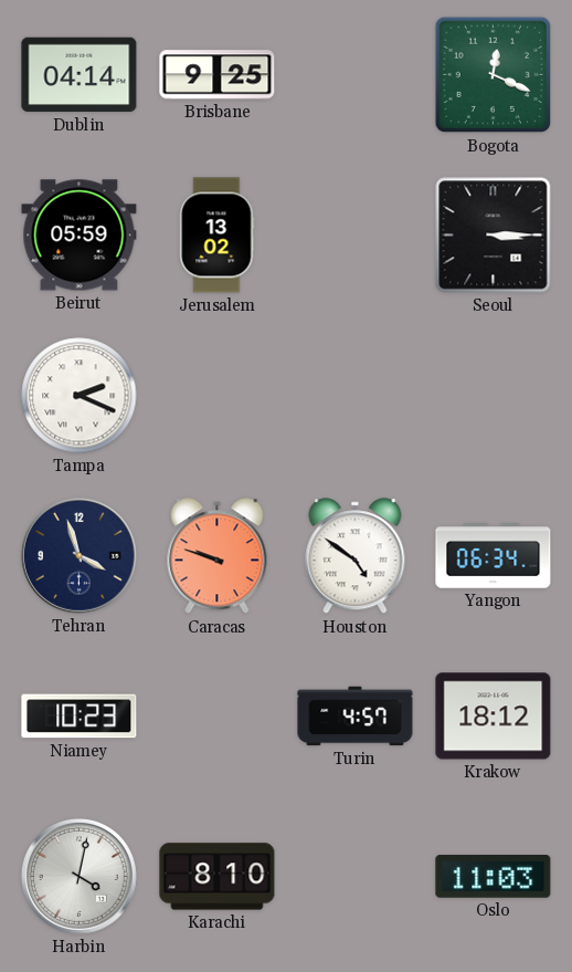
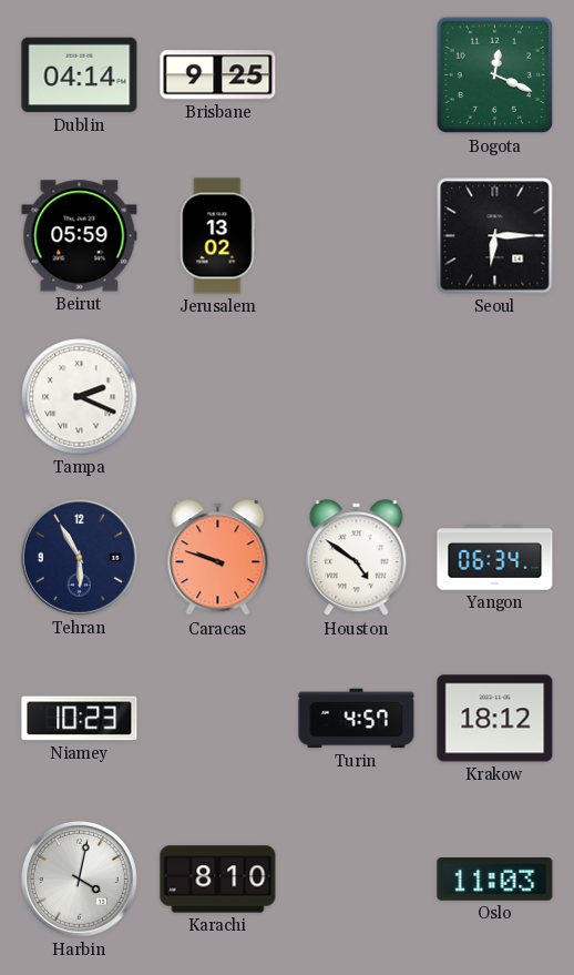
Seoul: 3:15 -> 6:15 (495, 236)
Tehran: 3:57 -> 5:55 (79, 557)
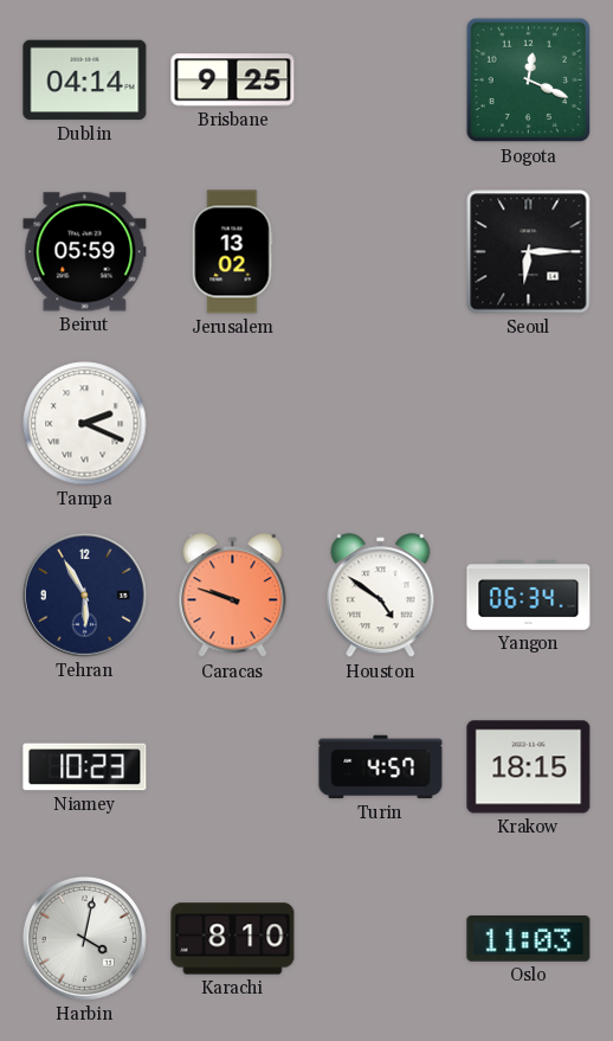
Krakow: 18:12 -> 18:15 (529, 767)
